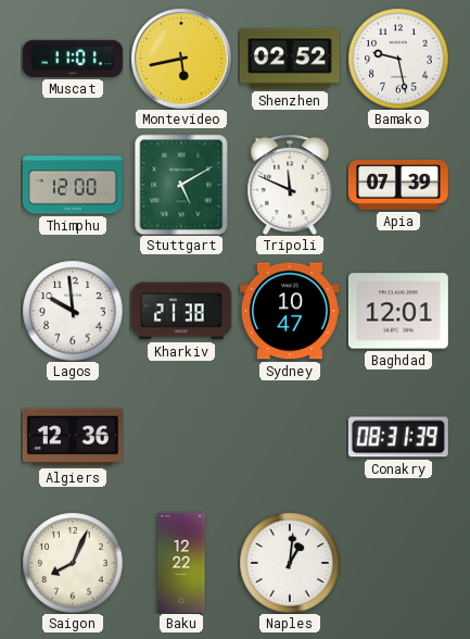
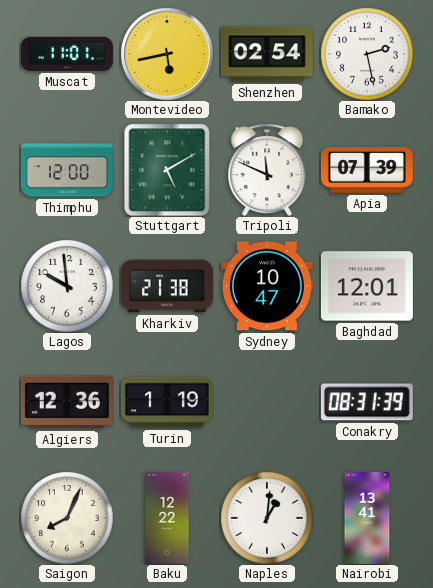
Shenzhen: 02:52 -> 02:54 (267, 54)
Bamako: 9:28 -> 2:28 (367, 54)
Turin: none -> 1:19 (167, 402)
Nairobi: none -> 13:41 (367, 518)
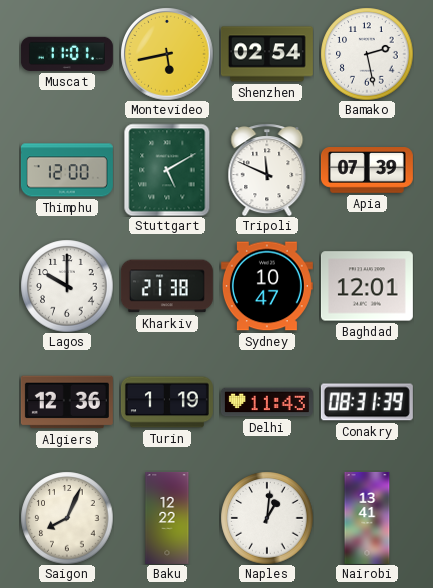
Lagos: 9:59 -> 10:00 (67, 286)
Delhi: none -> 11:43 (267, 402)
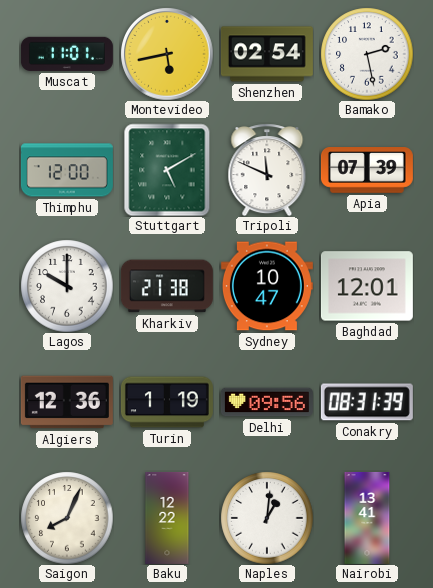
Delhi: 11:43 -> 09:56 (267, 402)
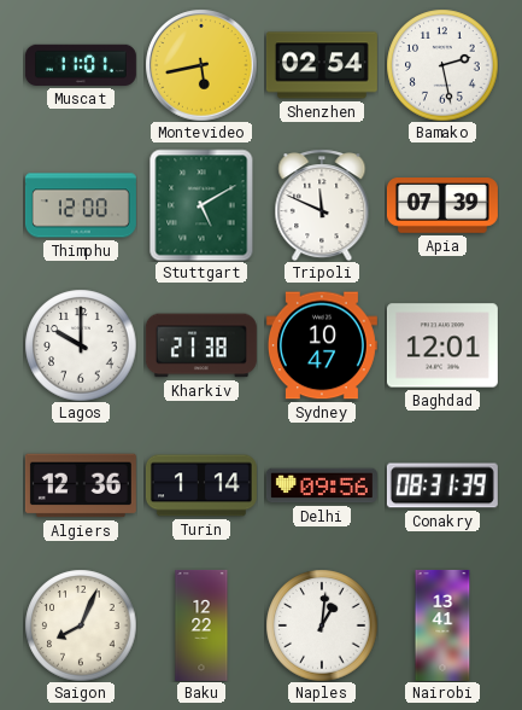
Turin: 1:19 -> 1:14 (201, 485)
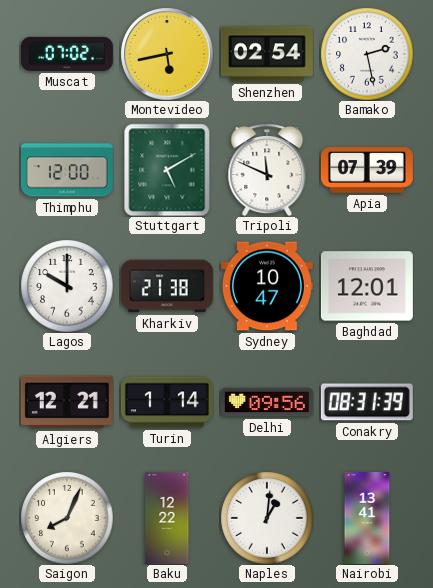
Muscat: 11:01 -> 07:02 (67, 54)
Algiers: 12:36 -> 12:21 (67, 402)
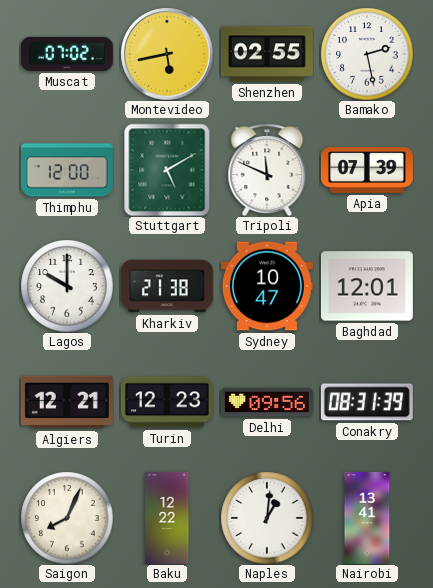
Shenzhen: 02:54 -> 02:55 (267, 54)
Turin: 1:14 -> 12:23 (167, 402)
